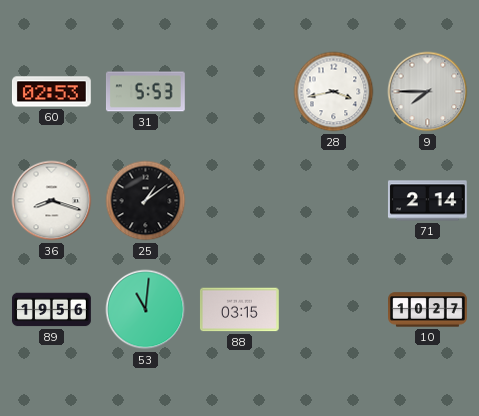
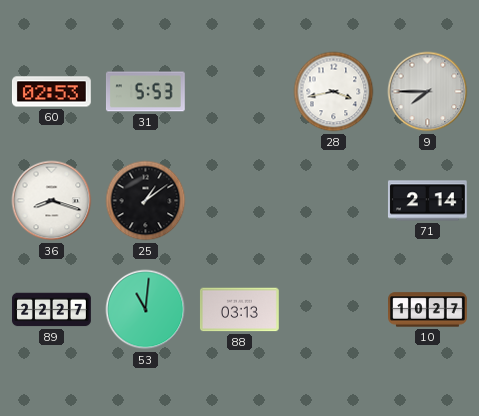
89: 19:56 -> 22:27 (52, 310)
88: 03:15 -> 03:13 (240, 310)
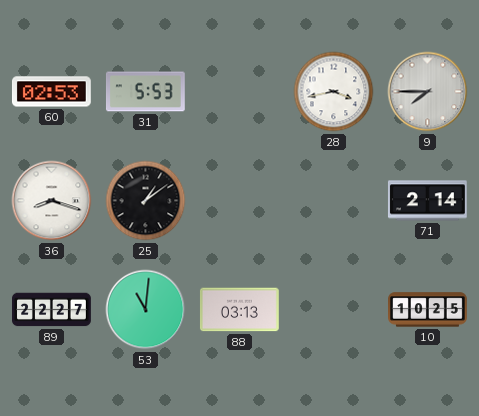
10: 10:27 -> 10:25 (428, 310)
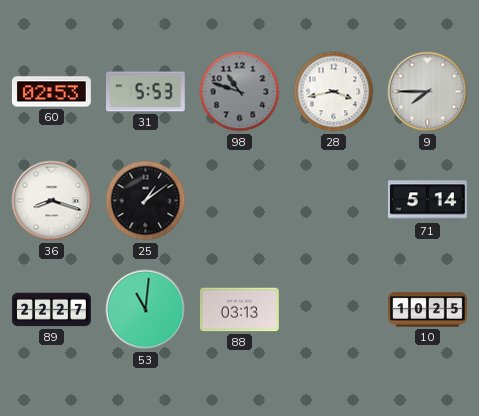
98: none -> 10:48 (240, 92)
71: 2:14 -> 5:14 (427, 201)
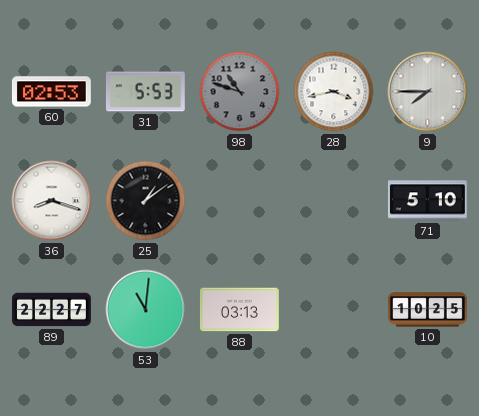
71: 5:14 -> 5:10 (427, 201)
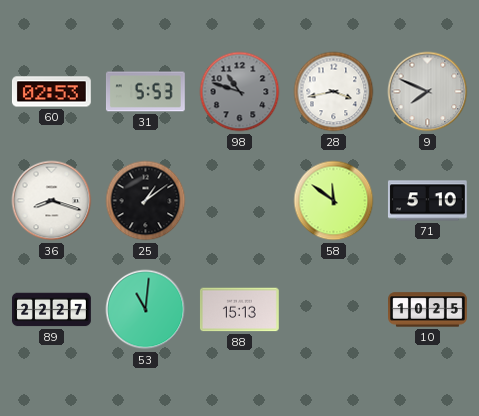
9: 7:45 -> 7:49 (428, 92)
58: none -> 11:51 (334, 201)
88: 03:13 -> 15:13 (240, 310)
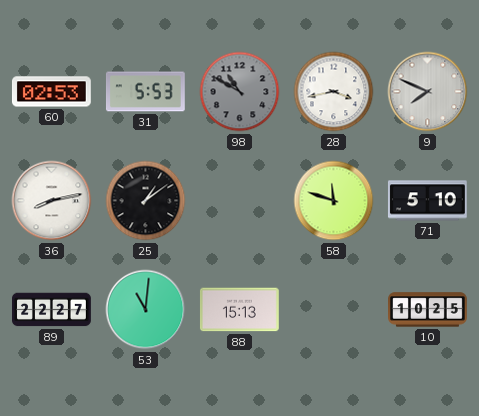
98: 10:48 -> 10:50 (240, 92)
36: 8:18 -> 8:13 (52, 201)
58: 11:51 -> 11:48 (334, 201)
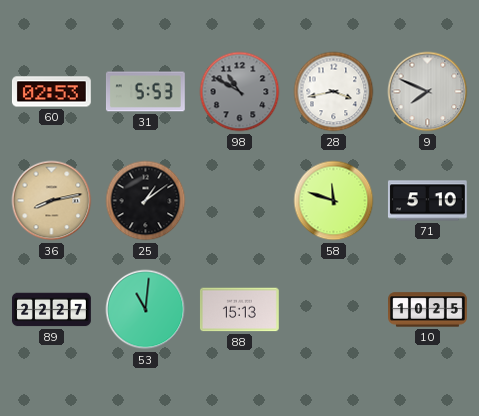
36 dial: white -> champagne (52, 201)
